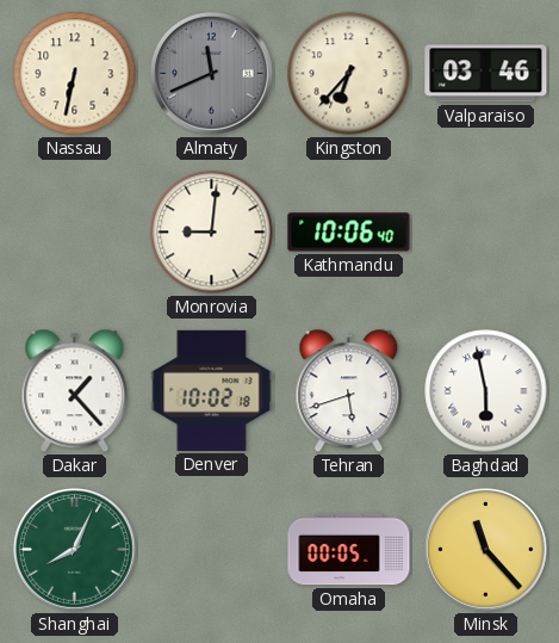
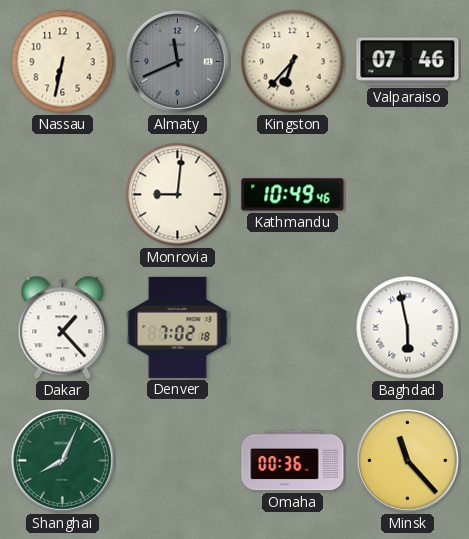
Valparaiso: 03:46 -> 07:46 (408, 62)
Kathmandu: 10:06 -> 10:49 (293, 195)
Denver: 10:02 -> 7:02 (178, 327)
Tehran: 5:42 -> none (349, 391)
Omaha: 00:05 -> 00:36 (293, 461)
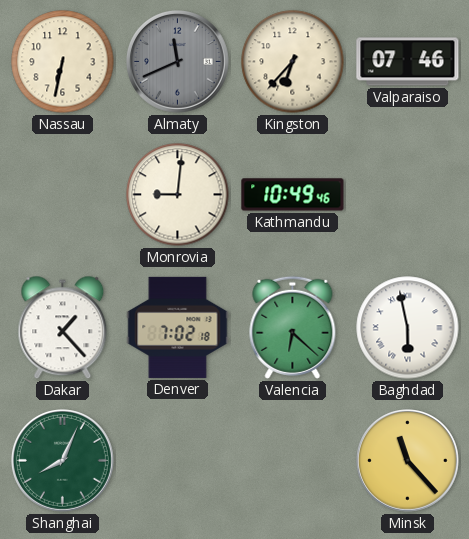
Valencia: none -> 6:22 (293, 327)
Omaha: 00:36 -> none (293, 461)
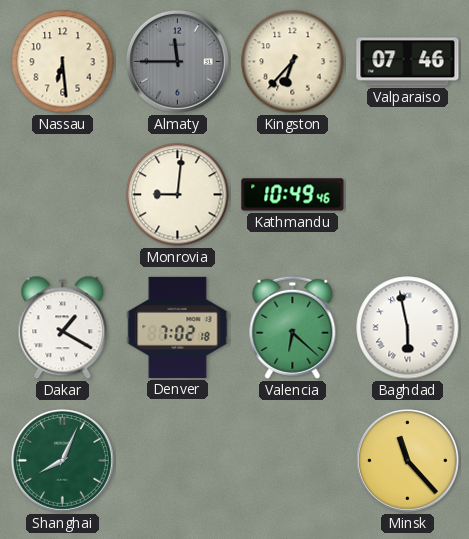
Nassau: 6:32 -> 6:29 (63, 62)
Almaty: 11:41 -> 11:45 (178, 62)
Dakar: 1:23 -> 1:20 (63, 328)
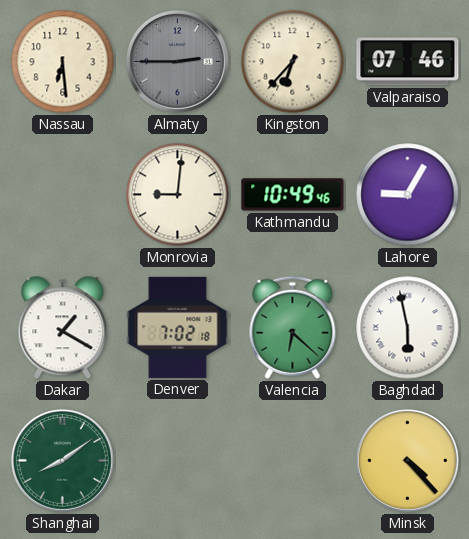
Almaty: 11:45 -> 2:45 (178, 62)
Lahore: none -> 9:05 (408, 195)
Shanghai: 8:04 -> 8:09 (63, 461)
Minsk: 11:23 -> 4:23 (408, 461)
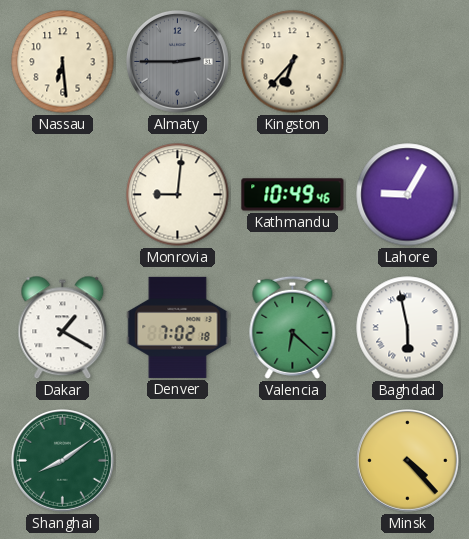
Valparaiso: 07:46 -> none (408, 62)
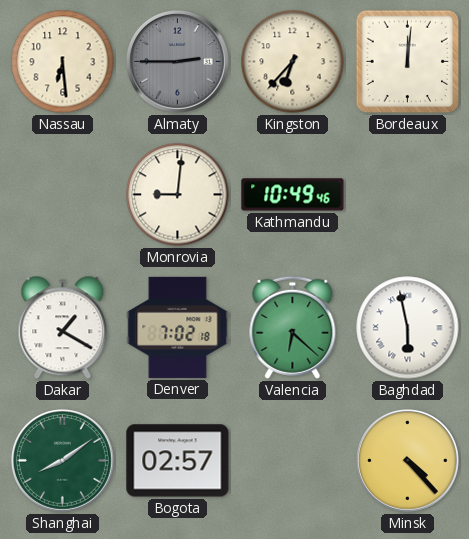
Bordeaux: none -> 12:01 (408, 62)
Lahore: 9:05 -> none (408, 195)
Bogota: none -> 02:57 (178, 461)
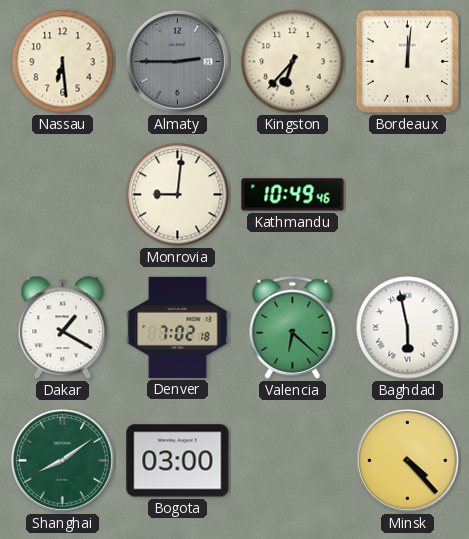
Bogota: 02:57 -> 03:00 (178, 461)
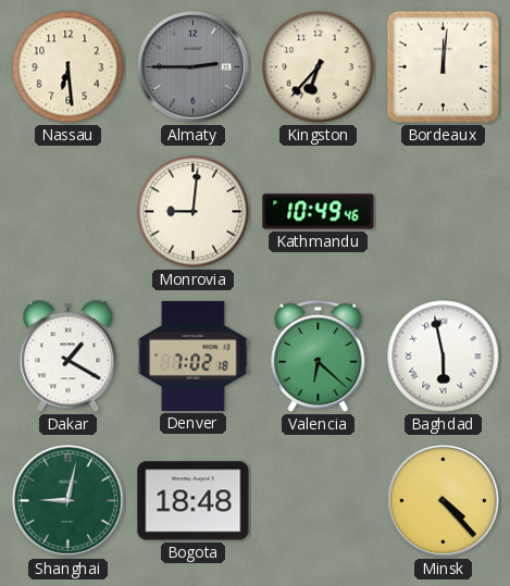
Shanghai: 8:09 -> 9:02 (69, 501)
Bogota: 03:00 -> 18:48 (194, 501)
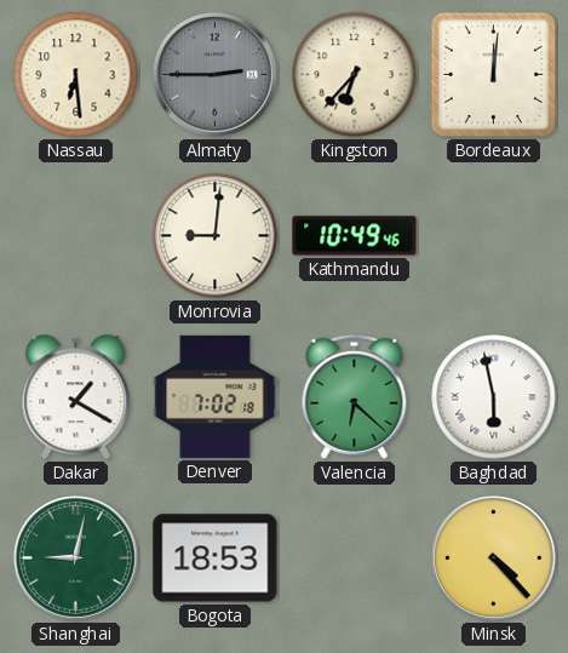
Bogota: 18:48 -> 18:53 (216, 559)
